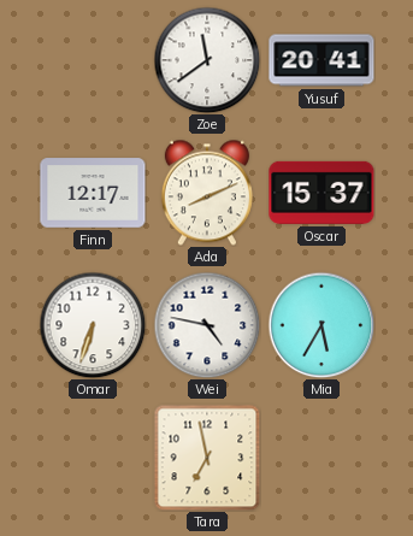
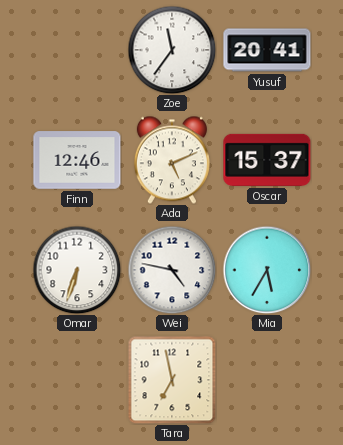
Zoe: 11:39 -> 11:36 (172, 50)
Finn: 12:17 -> 12:46 (77, 160)
Ada: 8:11 -> 5:11 (172, 160)
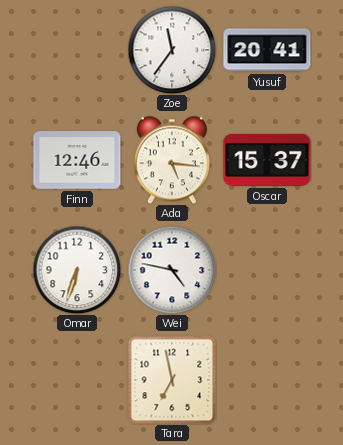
Ada: 5:11 -> 5:16 (172, 160)
Mia: 5:35 -> none (267, 270)
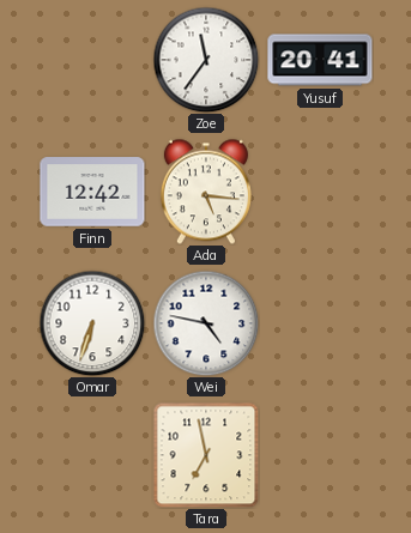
Finn: 12:46 -> 12:42 (92, 192)
Oscar: 15:37 -> none (267, 160)
